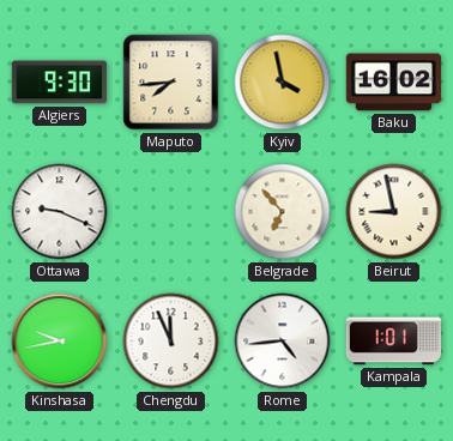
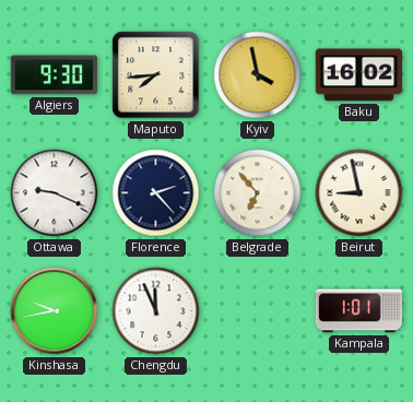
Florence: none -> 2:23 (156, 193)
Rome: 4:44 -> none (283, 342)
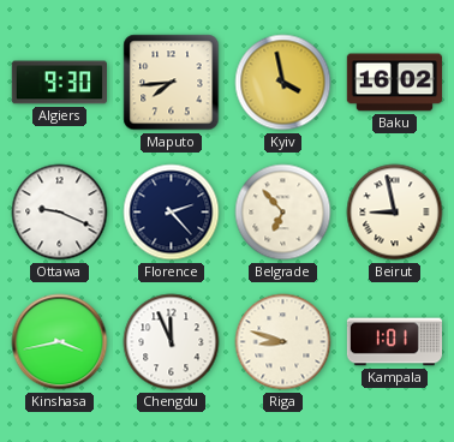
Kinshasa: 9:43 -> 3:43 (60, 342)
Riga: none -> 8:48 (283, 342)
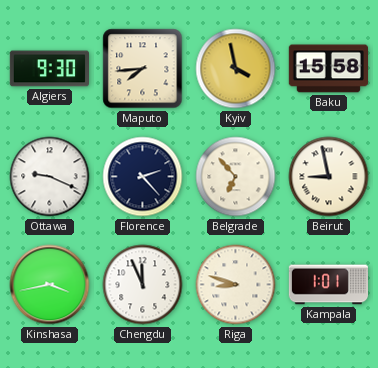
Baku: 16:02 -> 15:58 (328, 69)
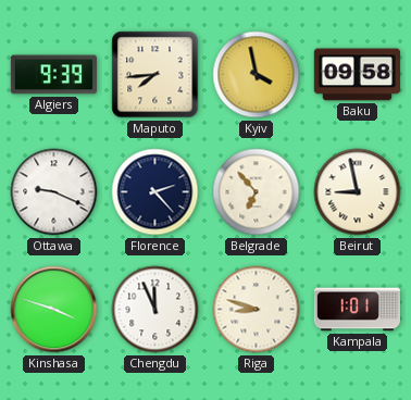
Algiers: 9:30 -> 9:39 (53, 75)
Baku: 15:58 -> 09:58 (357, 75)
Kinshasa: 3:43 -> 3:48 (54, 310)
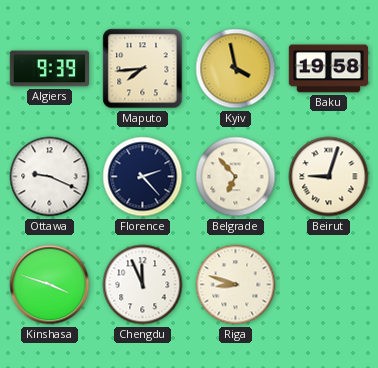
Baku: 09:58 -> 19:58 (328, 69)
Beirut: 8:58 -> 9:03 (329, 177)
Kampala: 1:01 -> none (357, 310)
